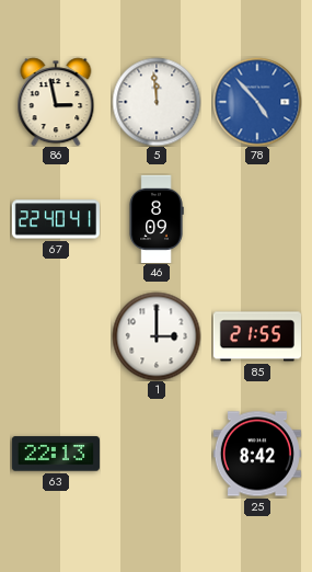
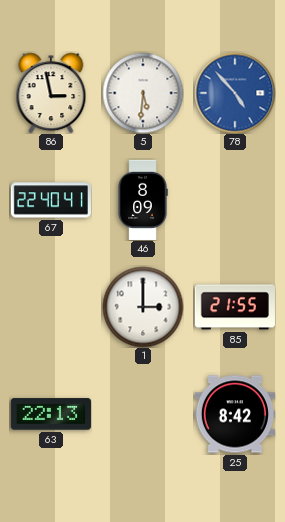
5: 11:59 -> 5:31 (143, 93)
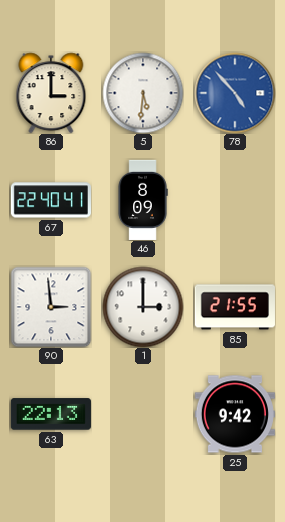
86: 2:58 -> 3:00 (51, 93)
90: none -> 2:59 (51, 307)
25: 8:42 -> 9:42 (235, 414)
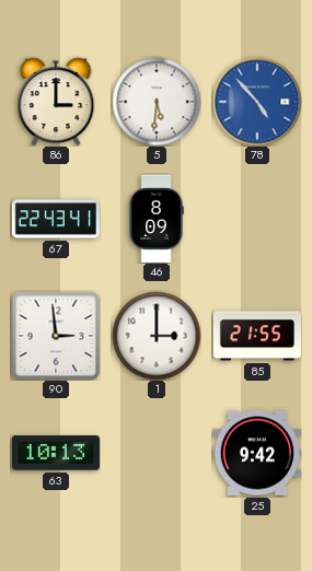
67: 22:40 -> 22:43 (56, 219)
63: 22:13 -> 10:13 (56, 453)
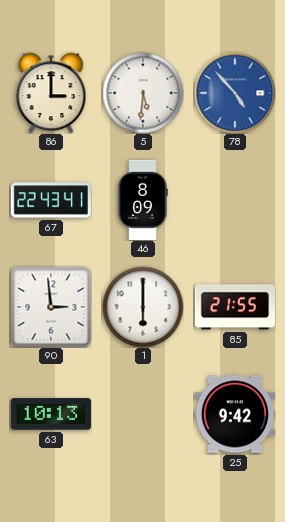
1: 3:00 -> 6:00 (143, 307)
